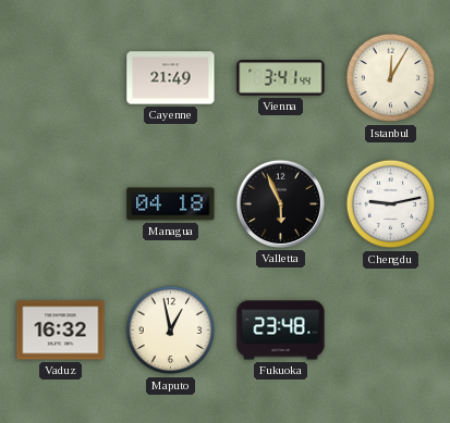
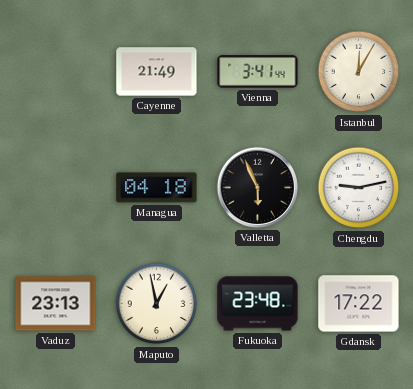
Vaduz: 16:32 -> 23:13 (56, 304)
Gdansk: none -> 17:22 (359, 304)
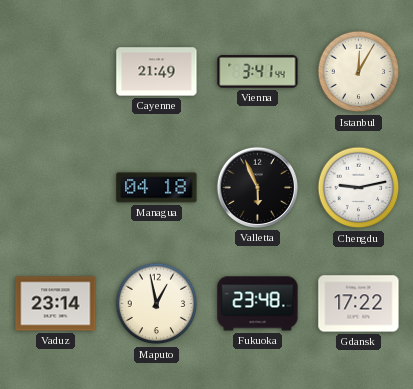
Vaduz: 23:13 -> 23:14 (56, 304)
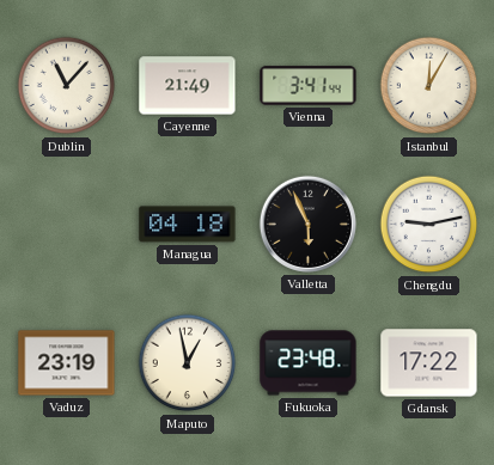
Dublin: none -> 11:07 (67, 86)
Vaduz: 23:14 -> 23:19 (67, 363)
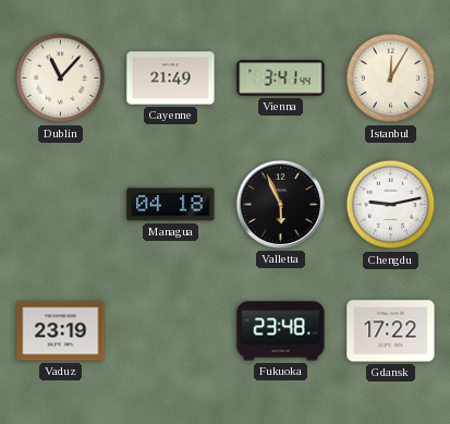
Maputo: 12:58 -> none (188, 363)
